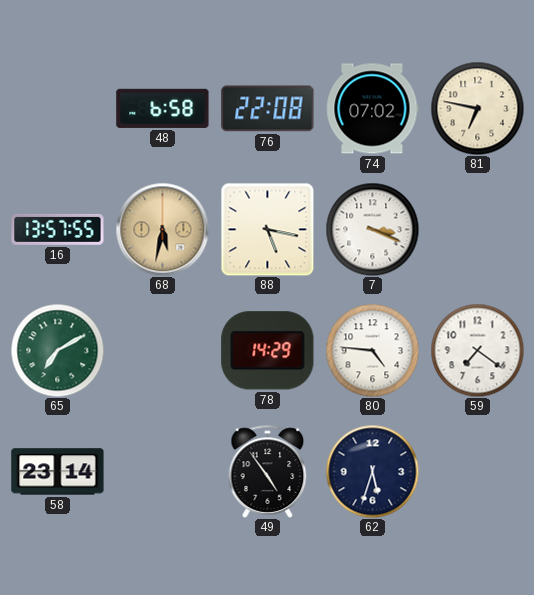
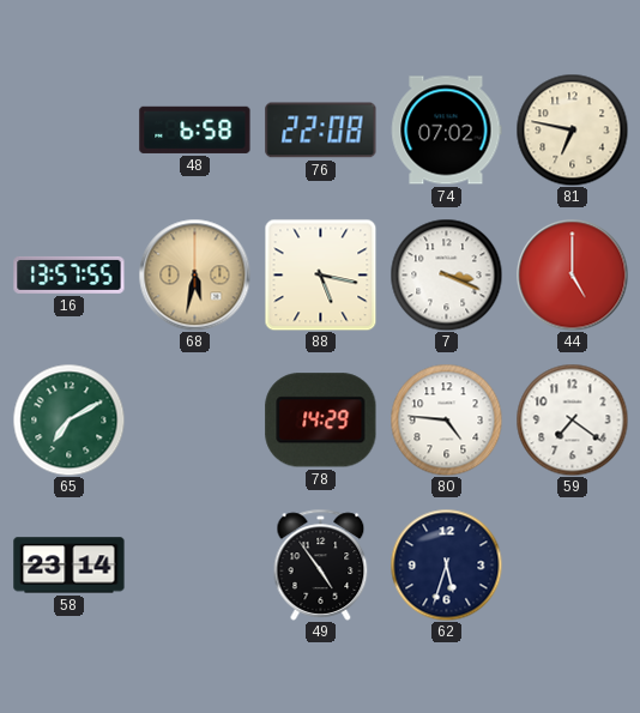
44: none -> 5:00 (572, 274)
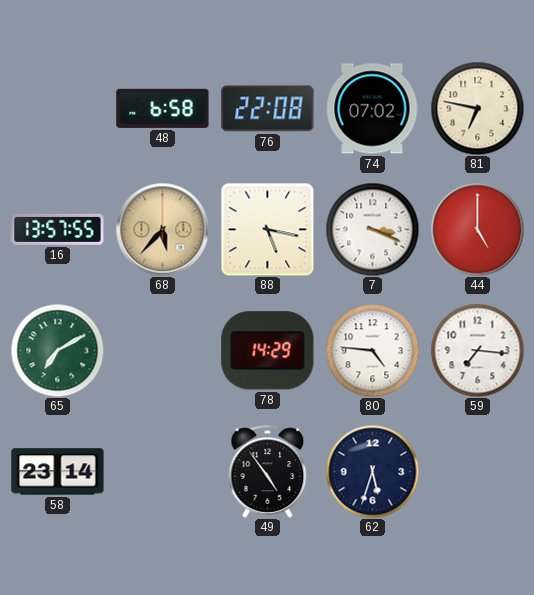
68: 5:32 -> 5:37 (162, 229)
59: 7:21 -> 7:16 (477, 350)
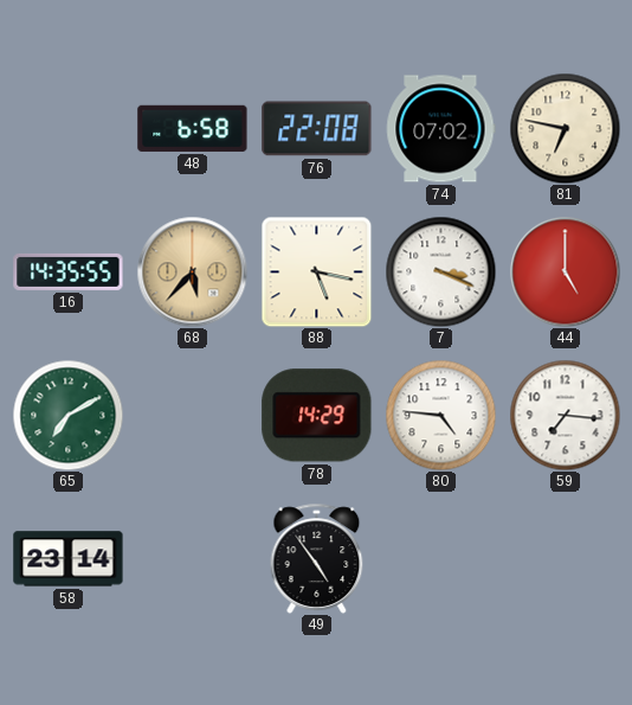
16: 13:57 -> 14:35 (69, 271)
62: 5:33 -> none (372, 471)
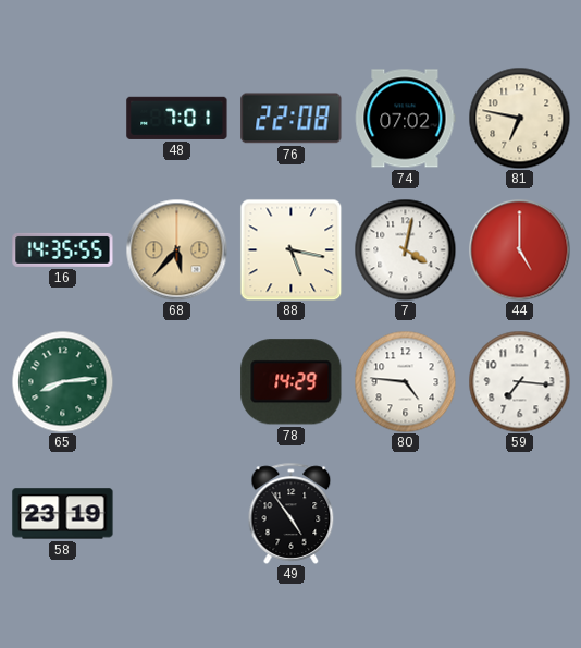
48: 6:58 -> 7:01 (177, 118)
7: 3:19 -> 4:02 (405, 249)
65: 7:10 -> 8:14 (62, 381)
58: 23:14 -> 23:19 (63, 514)
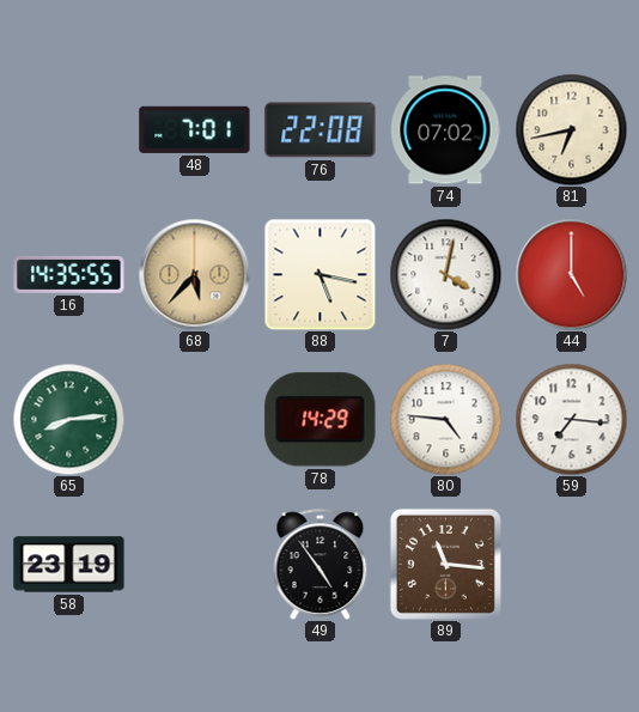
81: 6:47 -> 6:43 (571, 129)
89: none -> 11:16 (445, 564)
